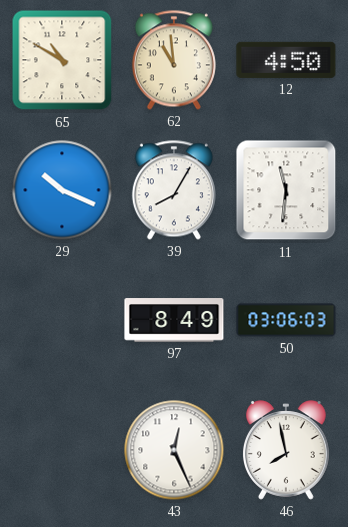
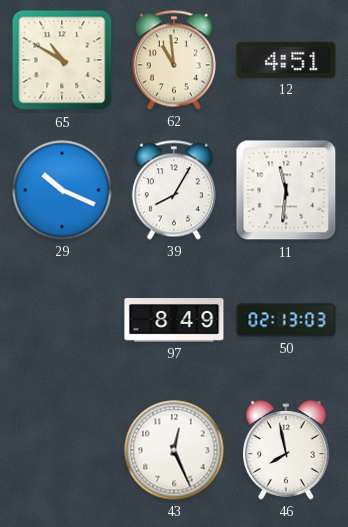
12: 4:50 -> 4:51 (286, 60)
50: 03:06 -> 02:13 (286, 320)
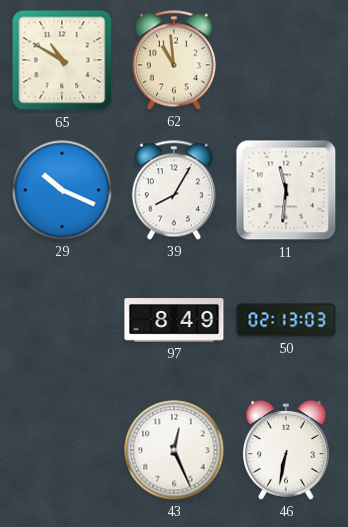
12: 4:51 -> none (286, 60)
46: 7:58 -> 6:32 (286, 450)
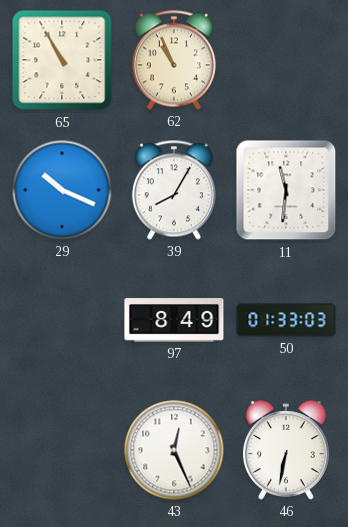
65: 10:50 -> 10:55 (62, 60)
62: 10:59 -> 10:56 (174, 60)
50: 02:13 -> 01:33 (286, 320)
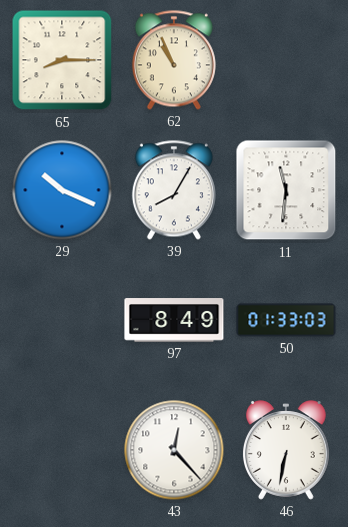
65: 10:55 -> 8:15 (62, 60)
43: 12:26 -> 12:23 (174, 450)
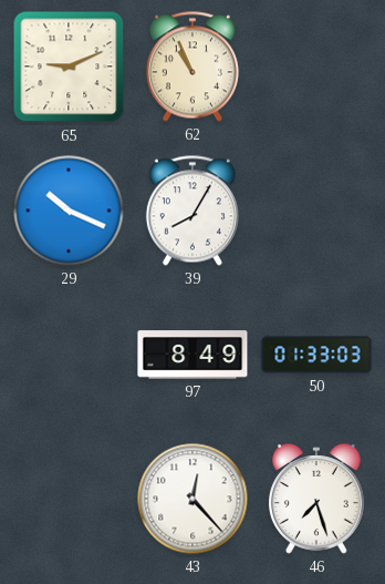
65: 8:15 -> 9:11 (69, 66)
11: 11:31 -> none (286, 190)
46: 6:32 -> 7:27 (316, 499)
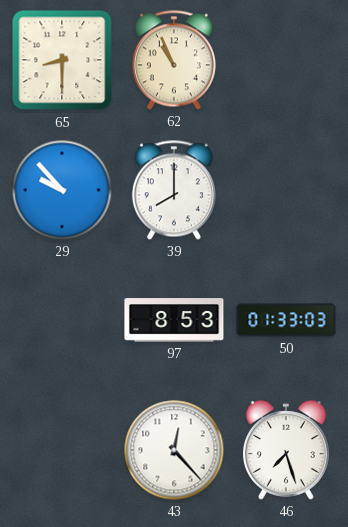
65: 9:11 -> 8:30 (62, 60)
29: 10:19 -> 9:53 (62, 190)
39: 8:05 -> 8:00 (174, 190)
97: 8:49 -> 8:53 (174, 320)
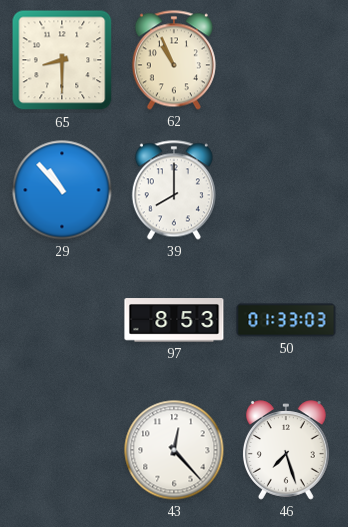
29: 9:53 -> 10:53 (62, 190)
